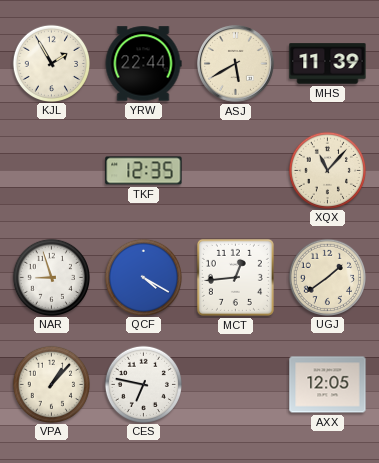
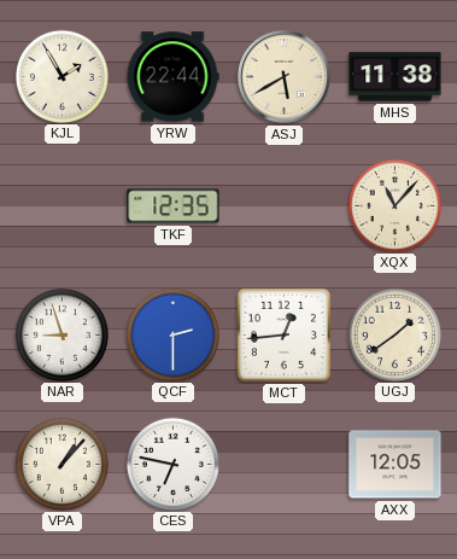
MHS: 11:39 -> 11:38 (396, 77)
QCF: 4:20 -> 2:30 (172, 334)
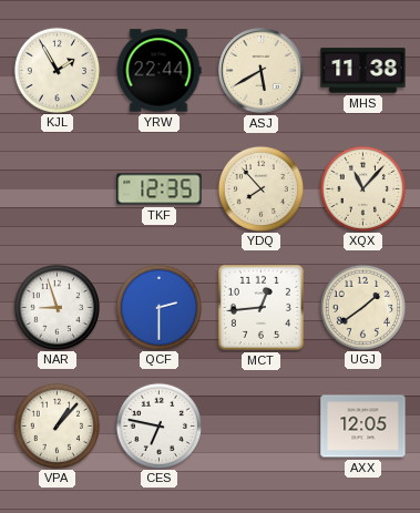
YDQ: none -> 7:53 (260, 188)
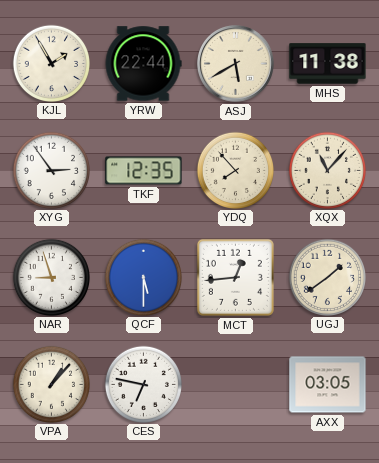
XYG: none -> 2:54 (51, 170)
QCF: 2:30 -> 5:30 (143, 277)
AXX: 12:05 -> 03:05 (328, 385)
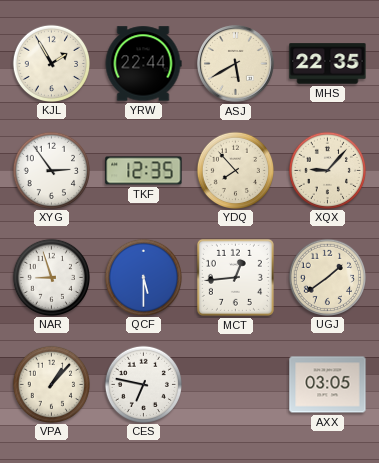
MHS: 11:38 -> 22:35 (328, 64)
XQX: 11:07 -> 9:07 (327, 170)
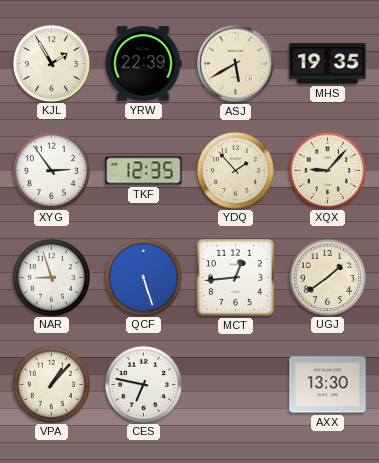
YRW: 22:44 -> 22:39 (143, 64)
MHS: 22:35 -> 19:35 (328, 64)
YDQ: 7:53 -> 1:53 (235, 170)
QCF: 5:30 -> 5:27 (143, 277)
AXX: 03:05 -> 13:30 (328, 385)
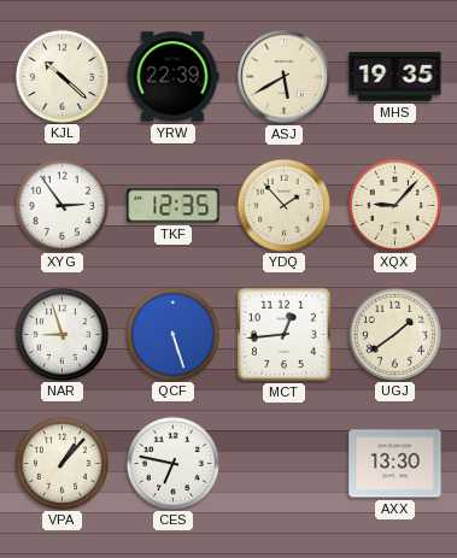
KJL: 1:55 -> 10:22 (61, 76)
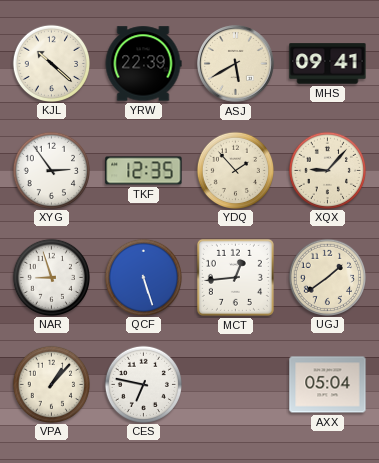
MHS: 19:35 -> 09:41 (328, 64)
AXX: 13:30 -> 05:04 (328, 385)
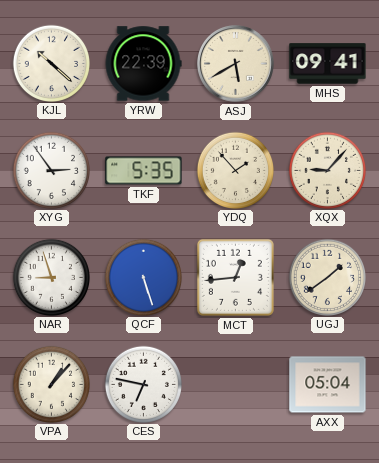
TKF: 12:35 -> 5:35 (144, 171)
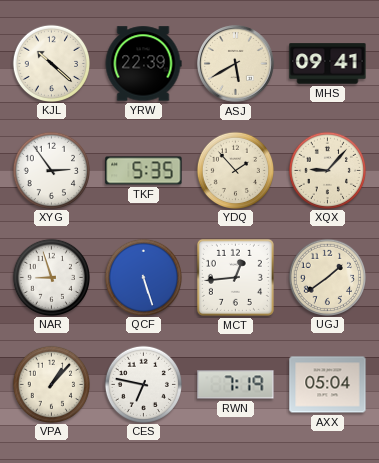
RWN: none -> 7:19 (236, 385)
